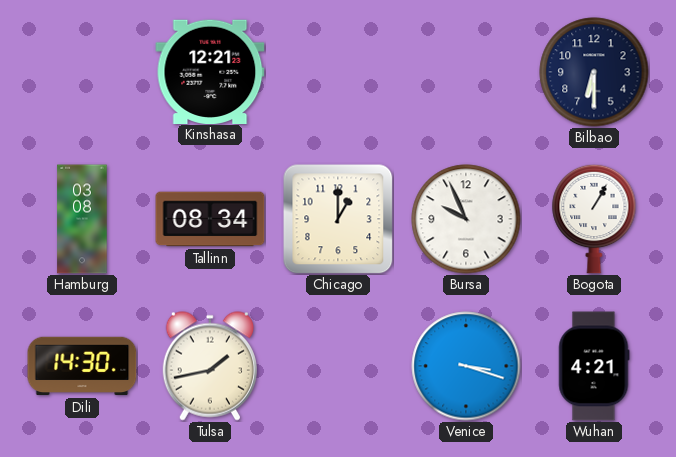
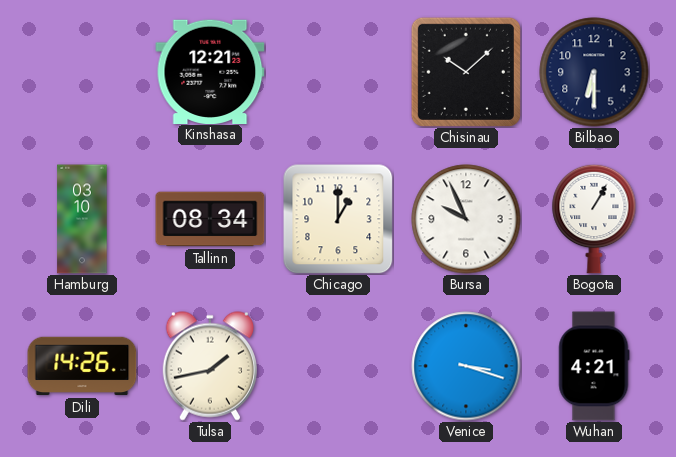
Chisinau: none -> 10:08 (466, 72)
Hamburg: 03:08 -> 03:10 (82, 219)
Dili: 14:30 -> 14:26 (82, 366)
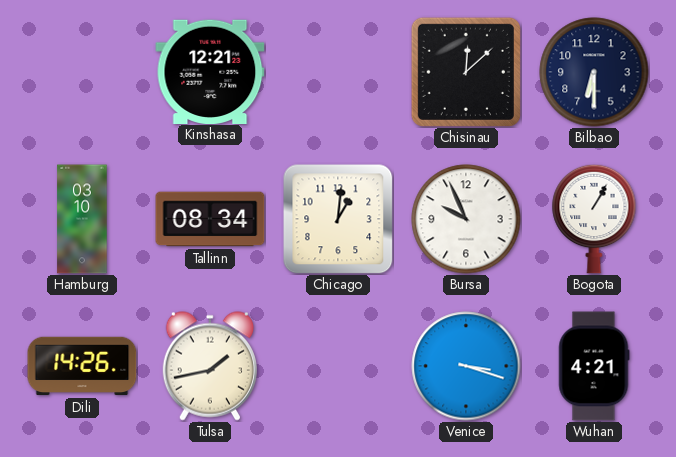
Chisinau: 10:08 -> 12:08 (466, 72)
Chicago: 1:00 -> 1:01 (338, 219)
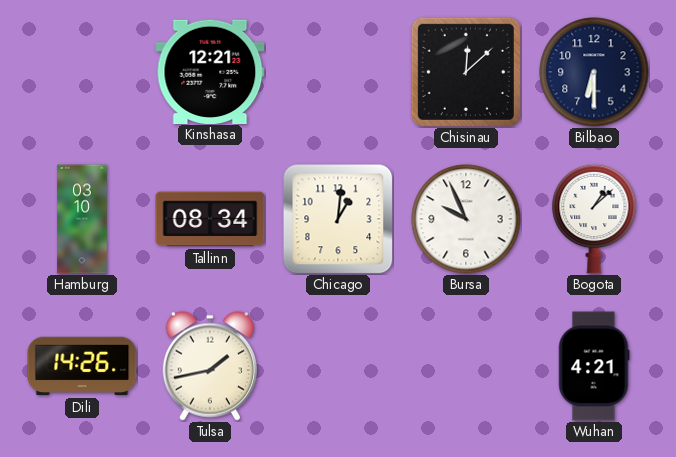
Bogota: 1:05 -> 1:08 (594, 219)
Venice: 3:18 -> none (466, 366)
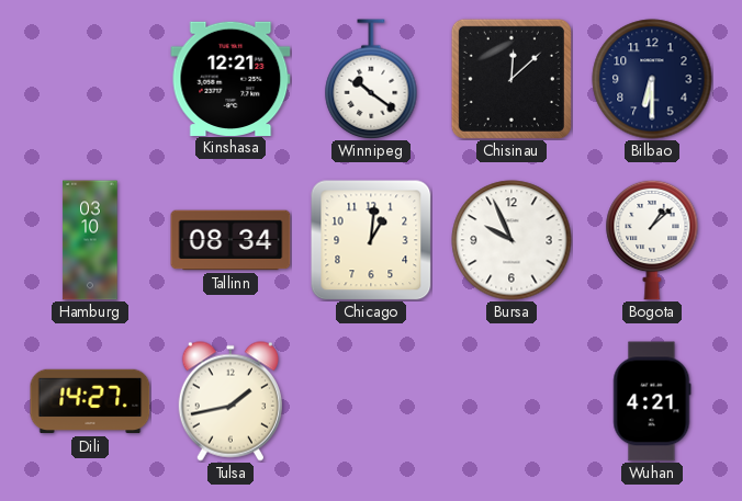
Winnipeg: none -> 10:21 (371, 79)
Dili: 14:26 -> 14:27 (90, 401)
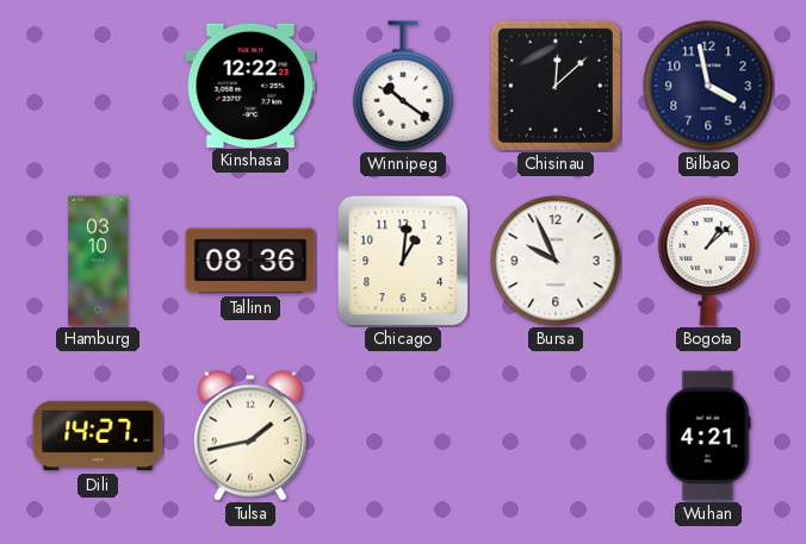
Kinshasa: 12:21 -> 12:22 (250, 85)
Bilbao: 6:30 -> 3:58 (708, 86)
Tallinn: 08:34 -> 08:36 (250, 261)
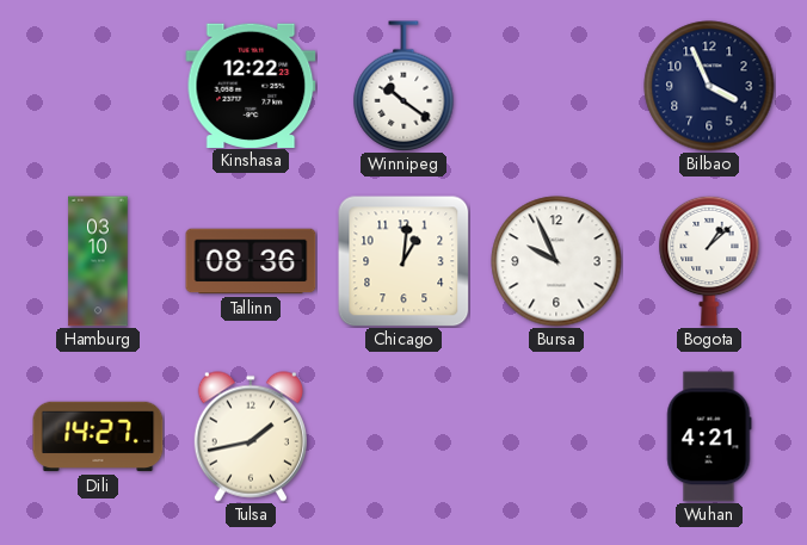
Chisinau: 12:08 -> none (556, 86)
Bilbao: 3:58 -> 3:56 (709, 86)
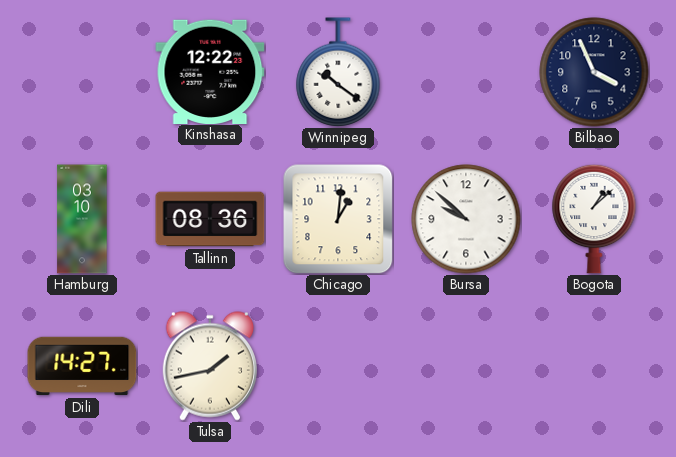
Bursa: 9:56 -> 9:52 (466, 219)
Wuhan: 4:21 -> none (709, 436)
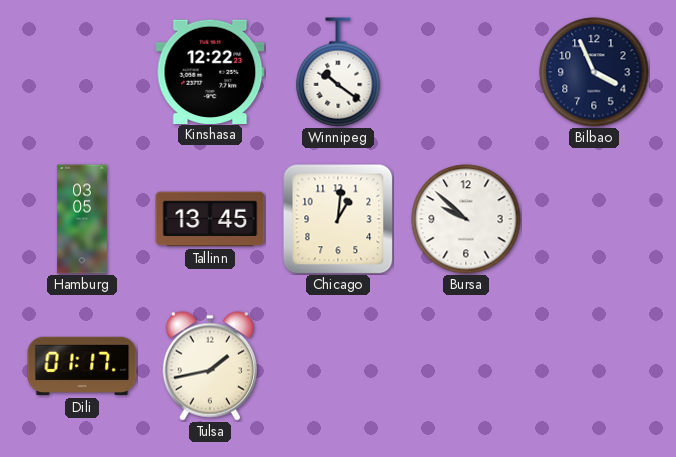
Hamburg: 03:10 -> 03:05 (82, 219)
Tallinn: 08:36 -> 13:45 (210, 219)
Bogota: 1:08 -> none (594, 219)
Dili: 14:27 -> 01:17 (82, 366)
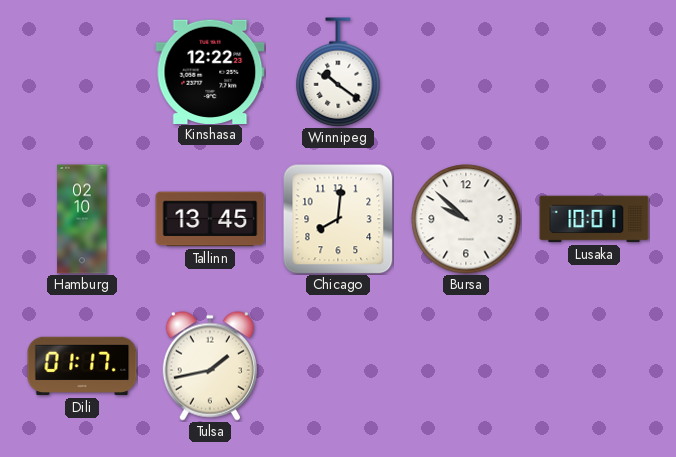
Bilbao: 3:56 -> none (594, 72)
Hamburg: 03:05 -> 02:10 (82, 219)
Chicago: 1:01 -> 8:01 (338, 219)
Lusaka: none -> 10:01 (594, 219)
